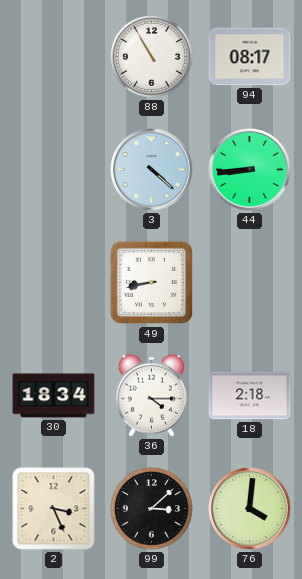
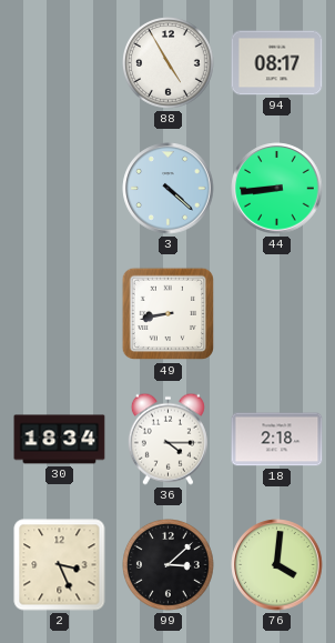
88: 10:55 -> 4:55 (169, 63)
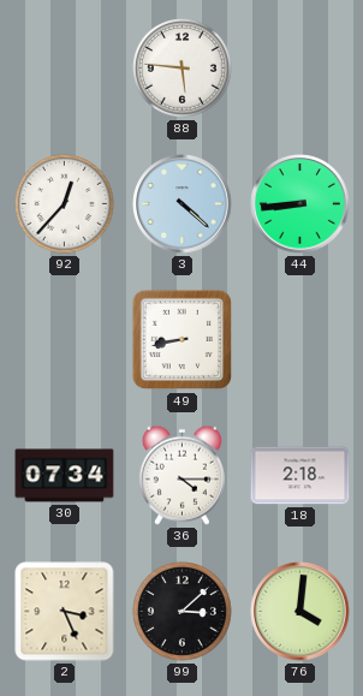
88: 4:55 -> 5:46 (183, 69)
94: 08:17 -> none (277, 63)
92: none -> 12:37 (65, 204)
30: 18:34 -> 07:34 (65, 476)
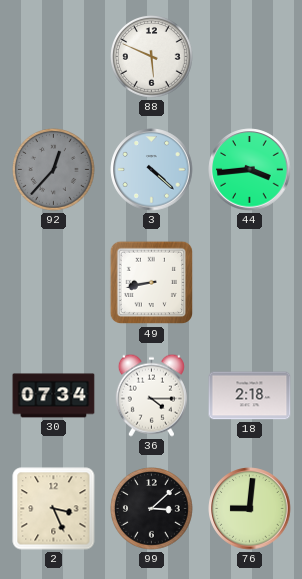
88: 5:46 -> 5:49 (152, 57)
92 dial: white -> grey (54, 170)
44: 8:44 -> 3:44 (250, 170)
76: 4:01 -> 9:01 (250, 509)
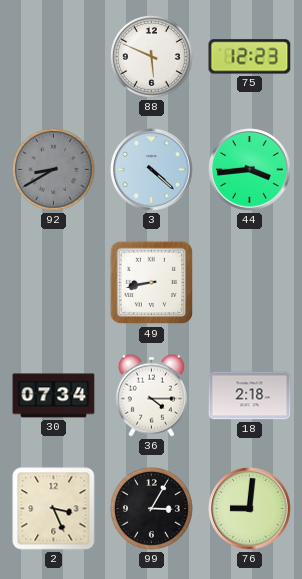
75: none -> 12:23 (250, 57)
92: 12:37 -> 8:40 (54, 170)
99: 3:08 -> 3:05 (152, 509)
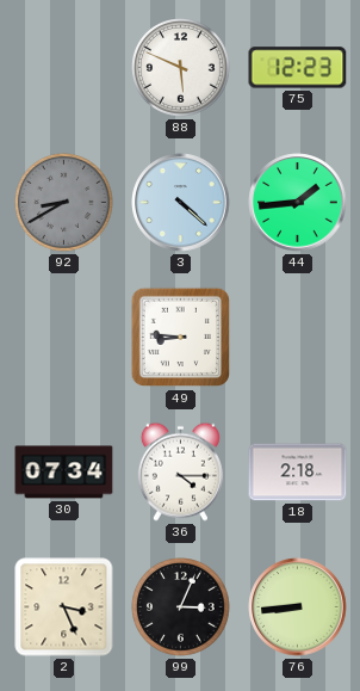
44: 3:44 -> 1:44 (298, 203)
49: 8:43 -> 8:46 (181, 338)
99: 3:05 -> 3:04 (181, 607)
76: 9:01 -> 8:44 (298, 607)
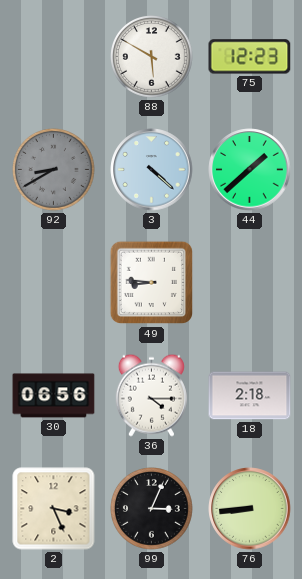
88: 5:49 -> 5:50 (152, 57)
44: 1:44 -> 1:38 (250, 170)
30: 07:34 -> 06:56 (54, 396)
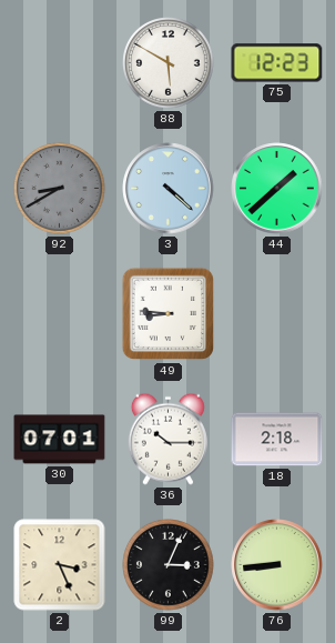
30: 06:56 -> 07:01 (60, 440)
36: 4:15 -> 10:15 (167, 439)
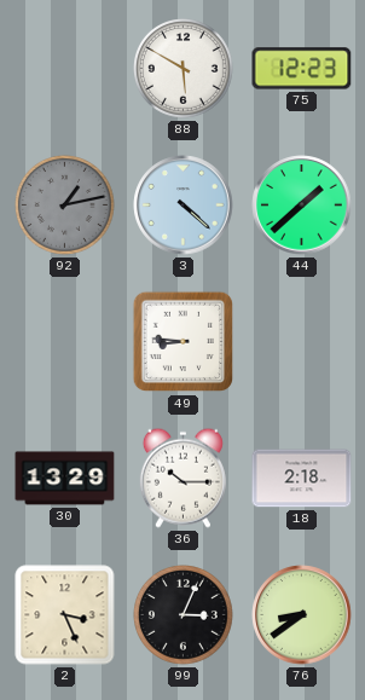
92: 8:40 -> 1:13 (65, 206)
30: 07:01 -> 13:29 (65, 479)
76: 8:44 -> 8:39 (302, 615)
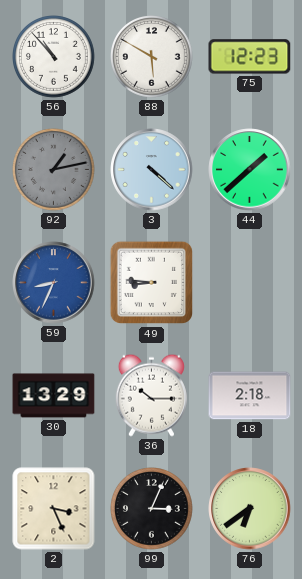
56: none -> 10:53 (54, 57)
59: none -> 8:34 (54, 283)
76: 8:39 -> 6:39 (250, 509)
